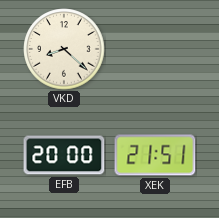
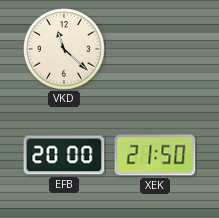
VKD: 8:22 -> 11:22 (64, 49)
XEK: 21:51 -> 21:50 (155, 155)
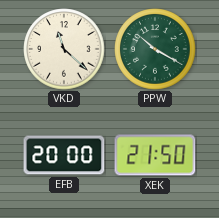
PPW: none -> 10:20 (155, 49)
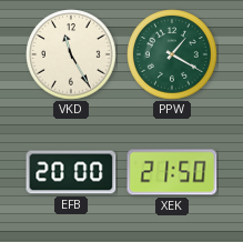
VKD: 11:22 -> 11:25 (71, 54)
PPW: 10:20 -> 1:20 (172, 54)
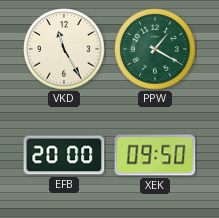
XEK: 21:50 -> 09:50 (155, 155)
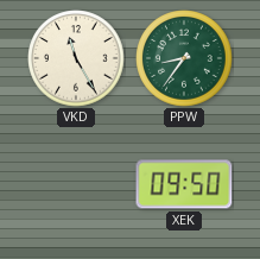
PPW: 1:20 -> 8:36 (184, 58)
EFB: 20:00 -> none (64, 155)
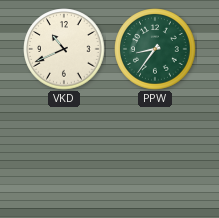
VKD: 11:25 -> 10:41 (64, 49)
XEK: 09:50 -> none (184, 184)
